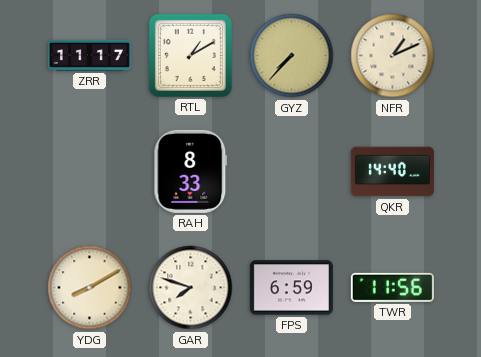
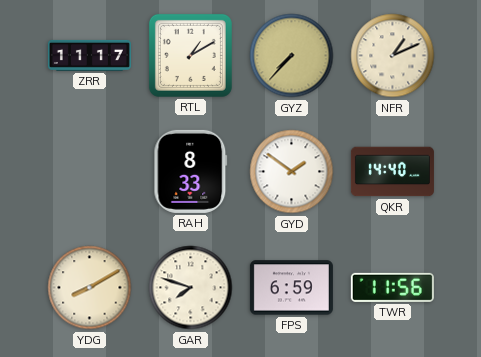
GYD: none -> 1:51 (292, 172)
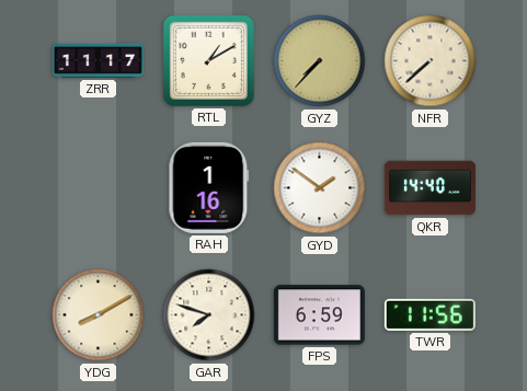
NFR: 1:11 -> 7:38 (431, 61)
RAH: 8:33 -> 1:16 (209, 187)
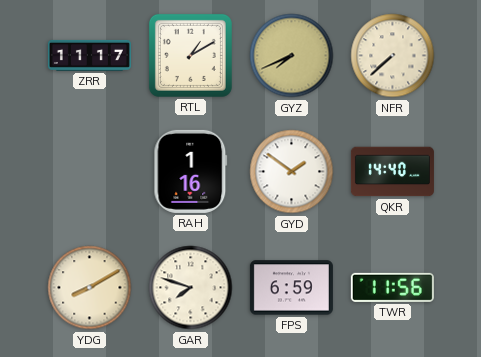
GYZ: 7:37 -> 7:41 (292, 56)
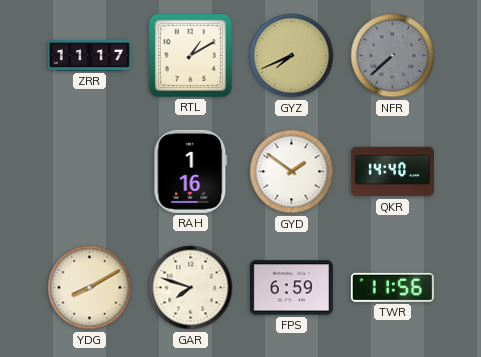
NFR dial: cream -> grey (393, 56)
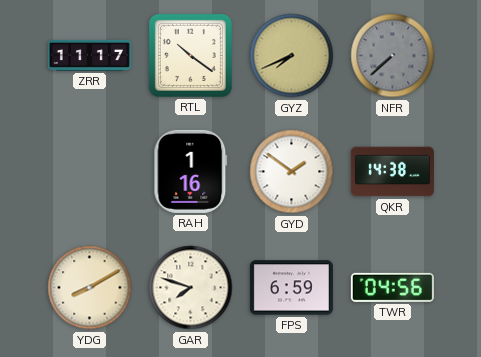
RTL: 1:10 -> 10:21 (190, 55)
QKR: 14:40 -> 14:38 (392, 172)
TWR: 11:56 -> 04:56 (392, 287)
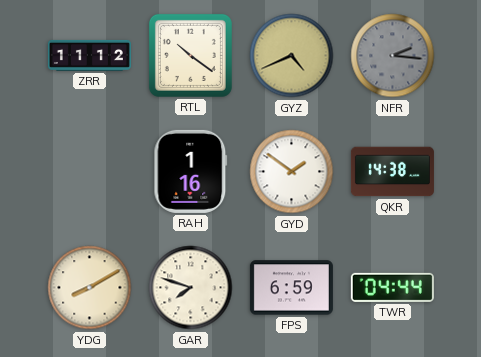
ZRR: 11:17 -> 11:12 (89, 55)
GYZ: 7:41 -> 4:41 (292, 56)
NFR: 7:38 -> 2:16 (393, 56)
TWR: 04:56 -> 04:44 (392, 287)
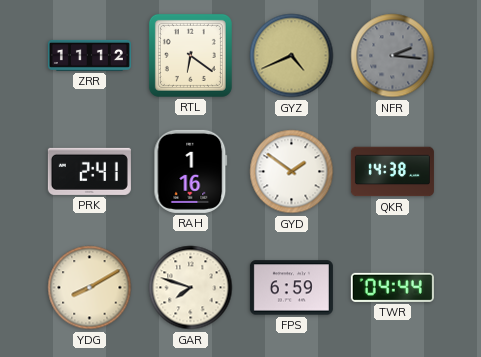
RTL: 10:21 -> 6:21 (190, 55)
PRK: none -> 2:41 (89, 171)
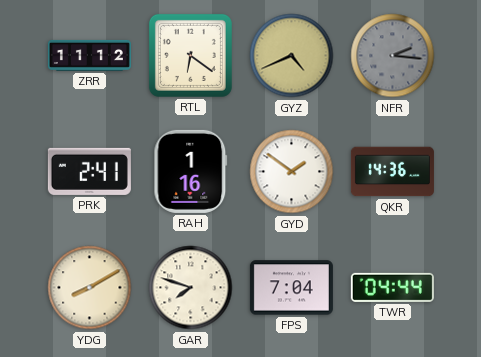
QKR: 14:38 -> 14:36 (392, 172)
FPS: 6:59 -> 7:04 (291, 288)
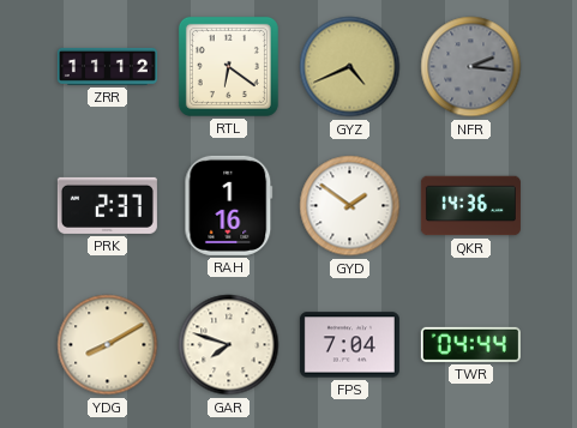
PRK: 2:41 -> 2:37 (107, 205)
